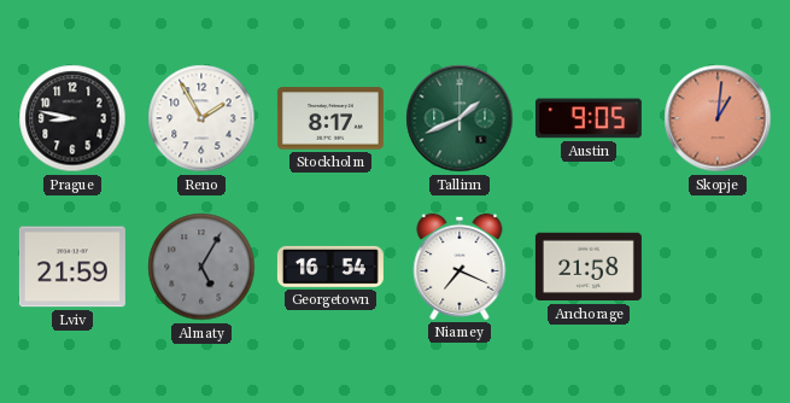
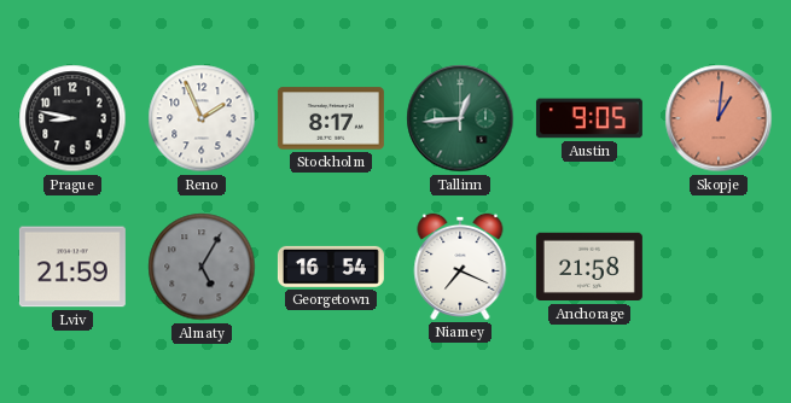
Reno: 1:55 -> 1:56 (202, 118)
Tallinn: 1:41 -> 12:44 (460, 118)
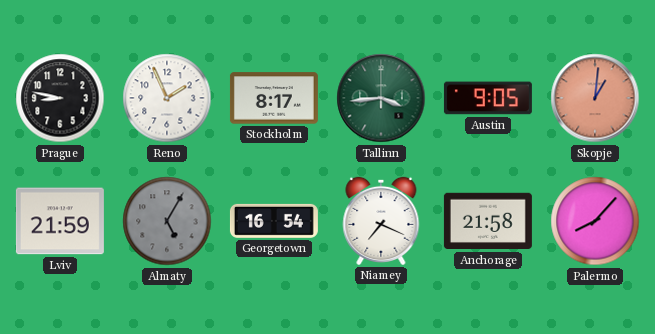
Tallinn: 12:44 -> 3:44 (381, 98)
Palermo: none -> 8:07 (595, 221)
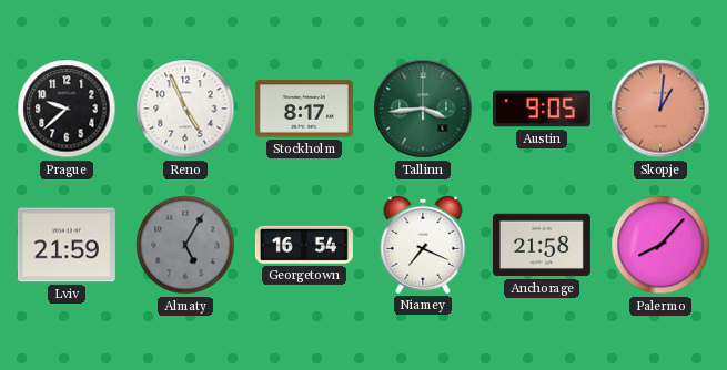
Prague: 8:47 -> 9:38 (67, 109)
Reno: 1:56 -> 4:56 (185, 109)
